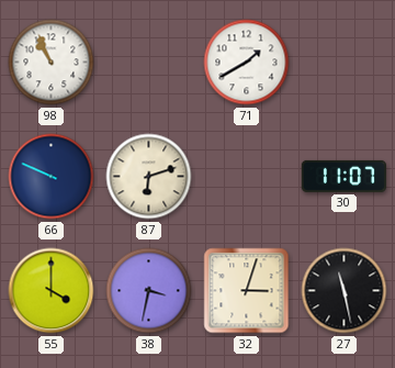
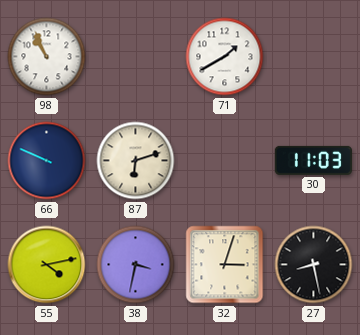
30: 11:07 -> 11:03 (313, 160)
55: 4:00 -> 4:13 (47, 265)
27: 11:28 -> 8:28 (314, 265)
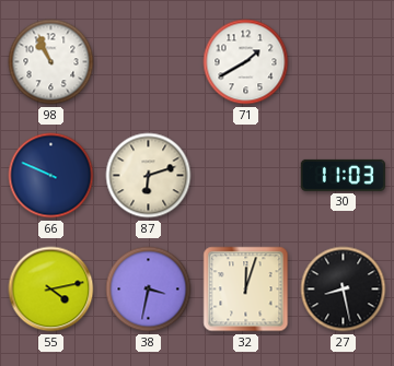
32: 3:03 -> 12:03 (246, 290)
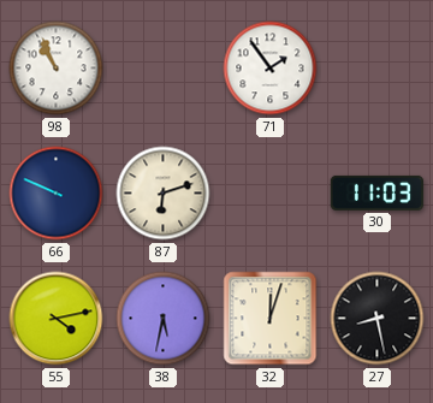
71: 1:40 -> 1:54 (271, 69)
38: 3:32 -> 5:32 (164, 319)
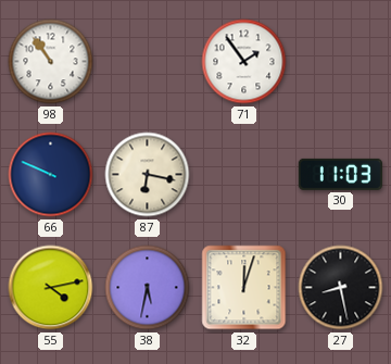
98: 10:56 -> 10:54 (51, 62)
87: 6:12 -> 6:17 (148, 175)
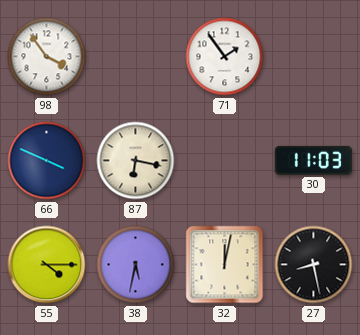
98: 10:54 -> 3:54 (47, 57)
66: 9:49 -> 3:49 (47, 161)
55: 4:13 -> 4:15 (47, 265)
32: 12:03 -> 12:02 (225, 265)
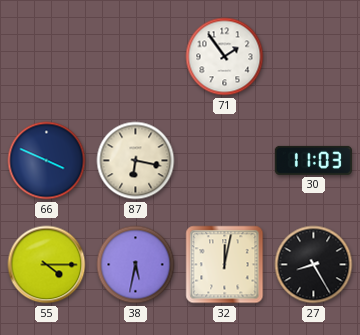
98: 3:54 -> none (47, 57)
27: 8:28 -> 8:25 (314, 265)
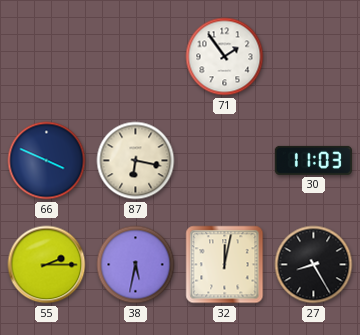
55: 4:15 -> 2:15 (47, 265)
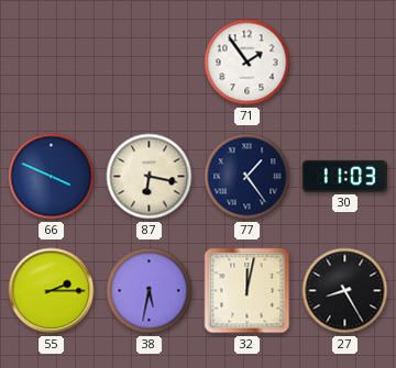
77: none -> 1:24 (248, 177)
